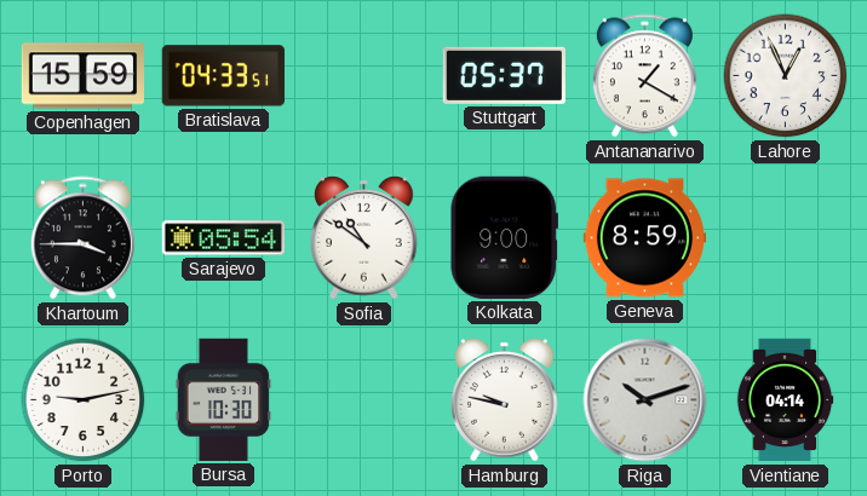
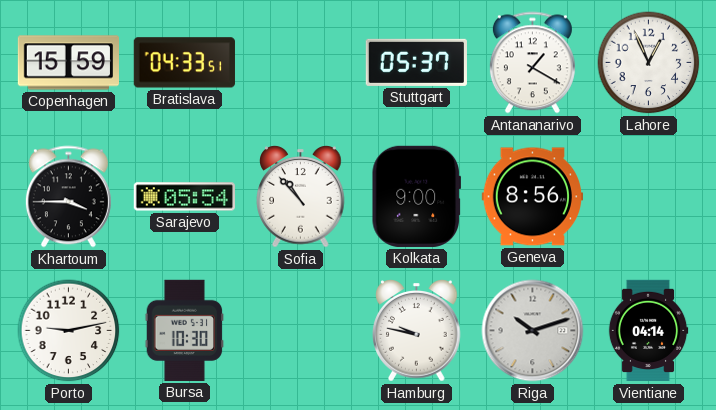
Sofia: 10:51 -> 10:53 (301, 197)
Geneva: 8:59 -> 8:56 (532, 197)
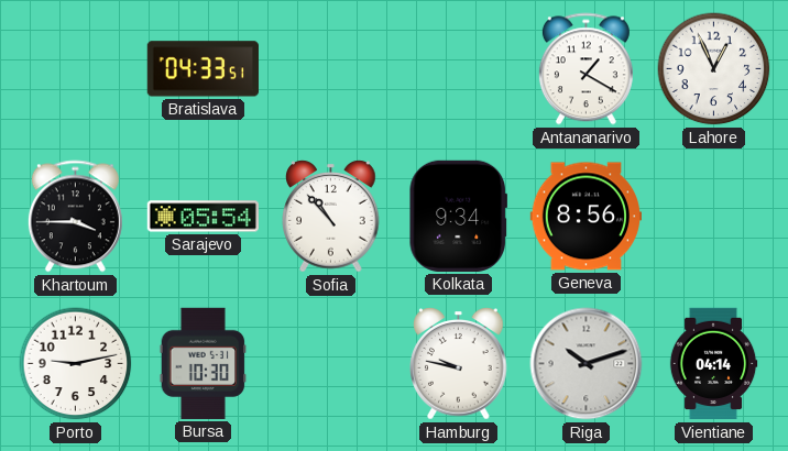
Copenhagen: 15:59 -> none (68, 63)
Stuttgart: 05:37 -> none (416, 62)
Kolkata: 9:00 -> 9:34 (458, 216)
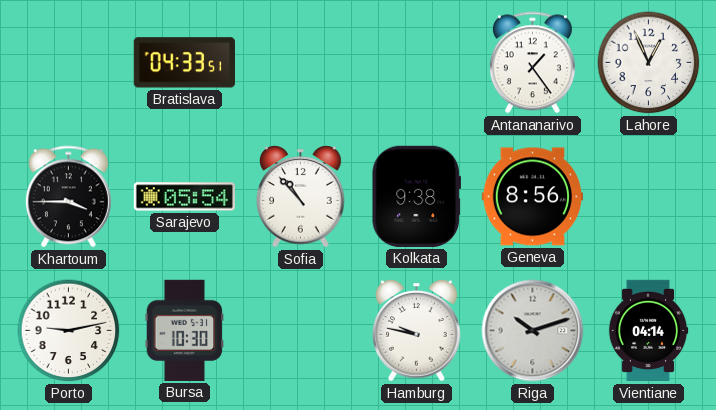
Antananarivo: 1:20 -> 1:24 (532, 63)
Kolkata: 9:34 -> 9:38 (416, 196)
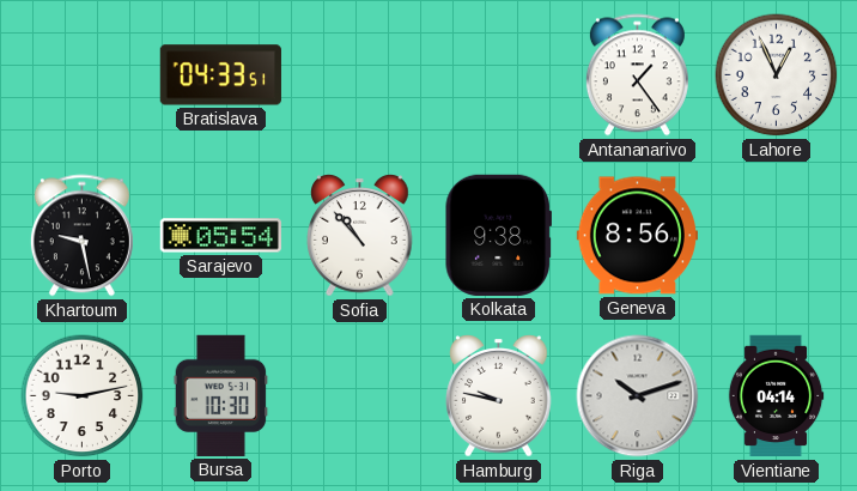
Khartoum: 3:45 -> 9:28 (81, 236)
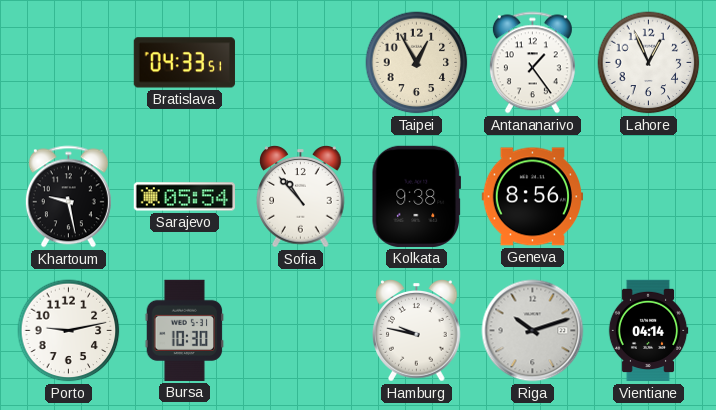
Taipei: none -> 12:55 (417, 63)
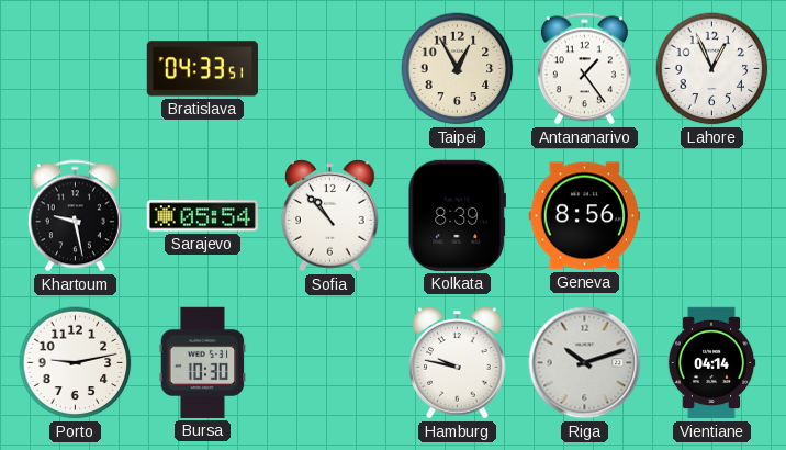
Kolkata: 9:38 -> 8:39 (457, 215)
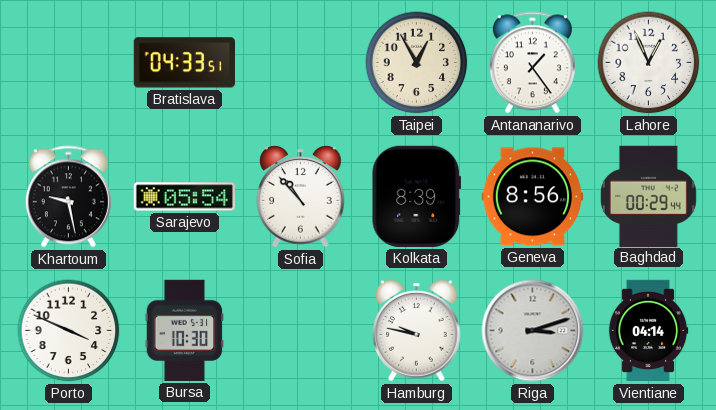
Baghdad: none -> 00:29 (648, 196)
Porto: 9:13 -> 3:49 (69, 331)
Riga: 10:12 -> 3:12 (533, 331)
